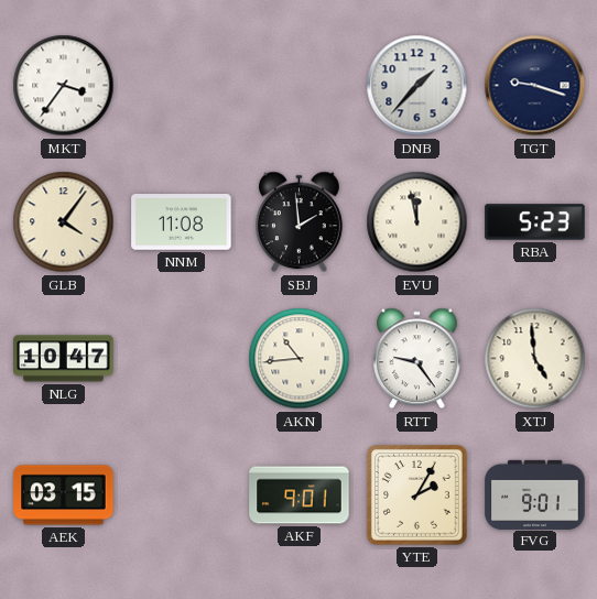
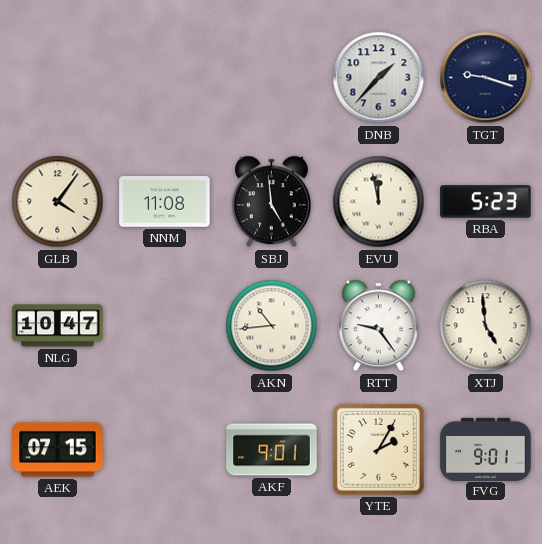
MKT: 3:36 -> none (64, 86)
SBJ: 1:59 -> 4:59 (272, 202)
AEK: 03:15 -> 07:15 (58, 450)
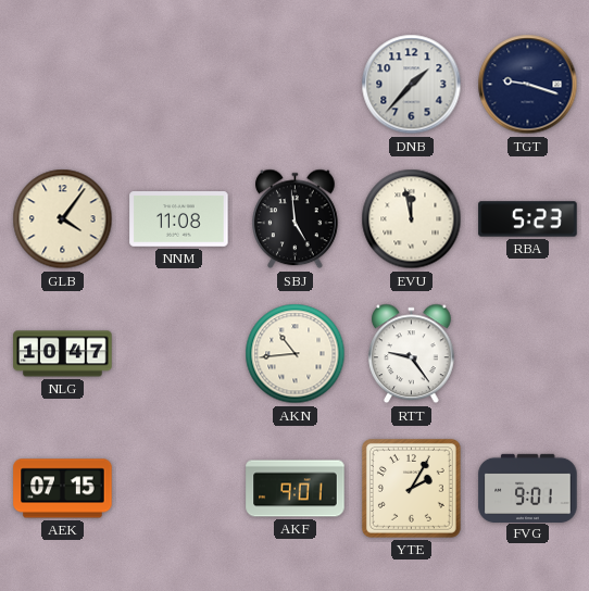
XTJ: 4:59 -> none (486, 326)
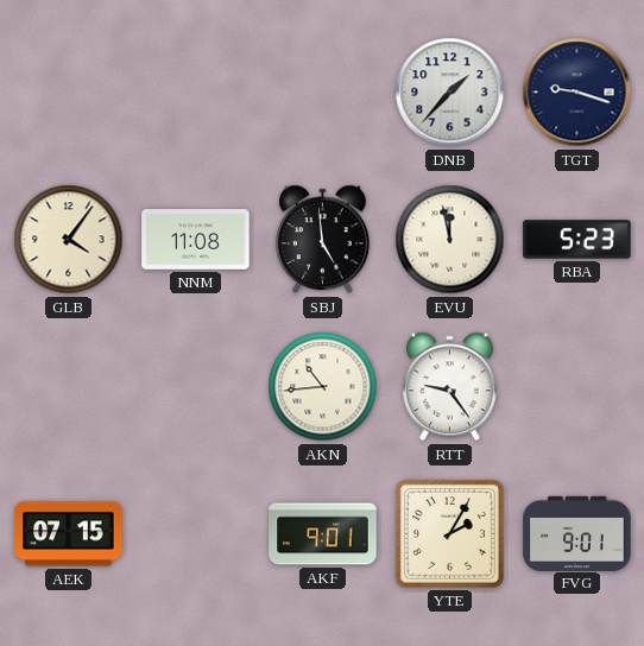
NLG: 10:47 -> none (63, 354)
